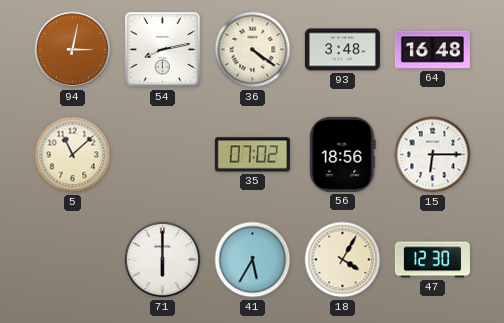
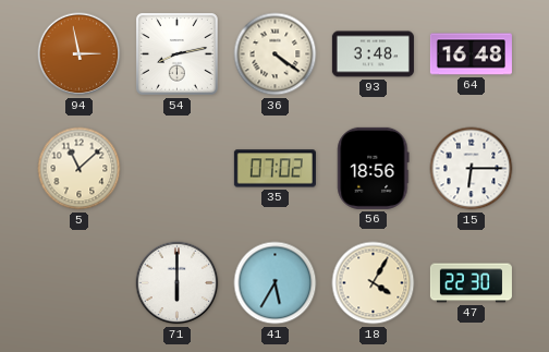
94: 3:02 -> 2:58 (80, 54)
47: 12:30 -> 22:30 (471, 283)
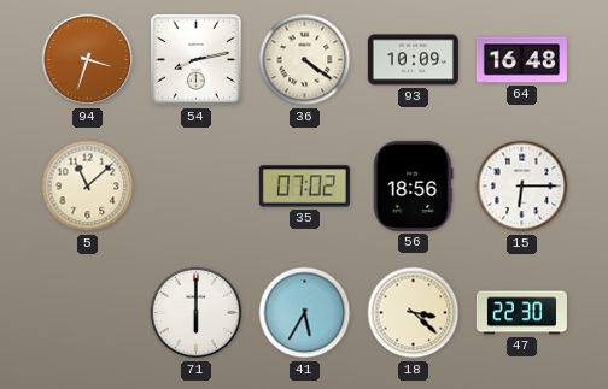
94: 2:58 -> 3:33 (88, 60)
93: 3:48 -> 10:09 (413, 60)
18: 4:05 -> 3:22 (414, 313)
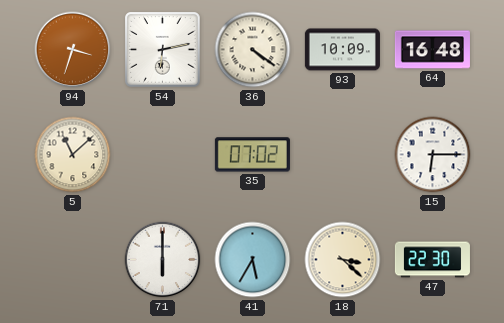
54: 8:13 -> 6:13 (163, 50)
56: 18:56 -> none (414, 185)
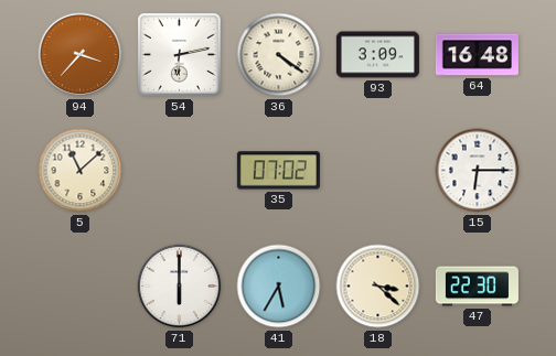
94: 3:33 -> 3:37 (81, 55)
93: 10:09 -> 3:09 (377, 55)
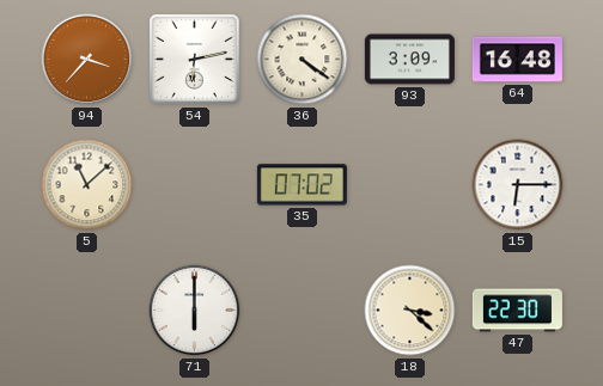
41: 5:35 -> none (279, 287)
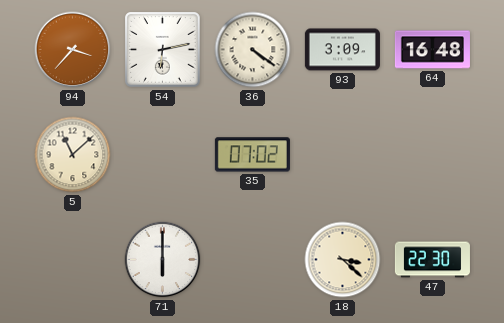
15: 6:15 -> none (518, 185)
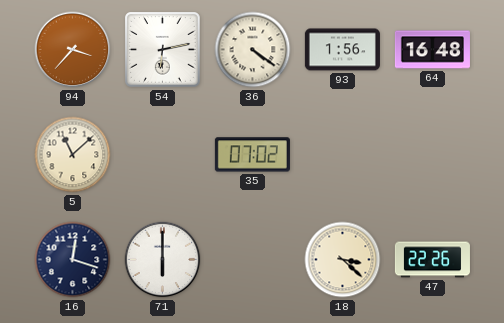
93: 3:09 -> 1:56 (342, 50)
16: none -> 12:18 (73, 260)
47: 22:30 -> 22:26 (432, 260)
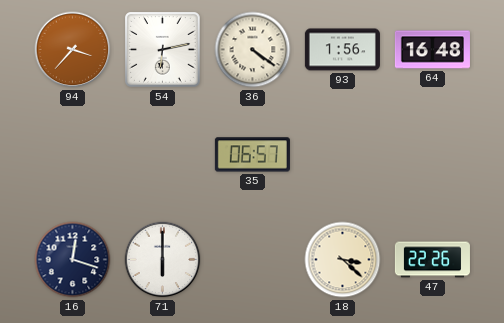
5: 11:08 -> none (73, 155)
35: 07:02 -> 06:57 (252, 155)
